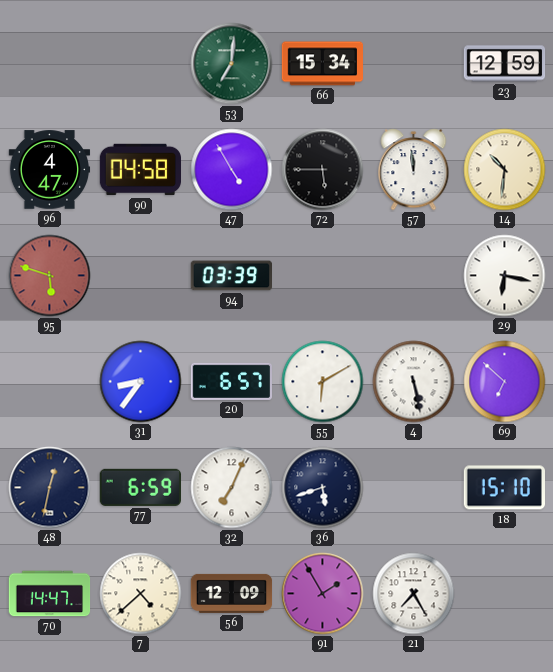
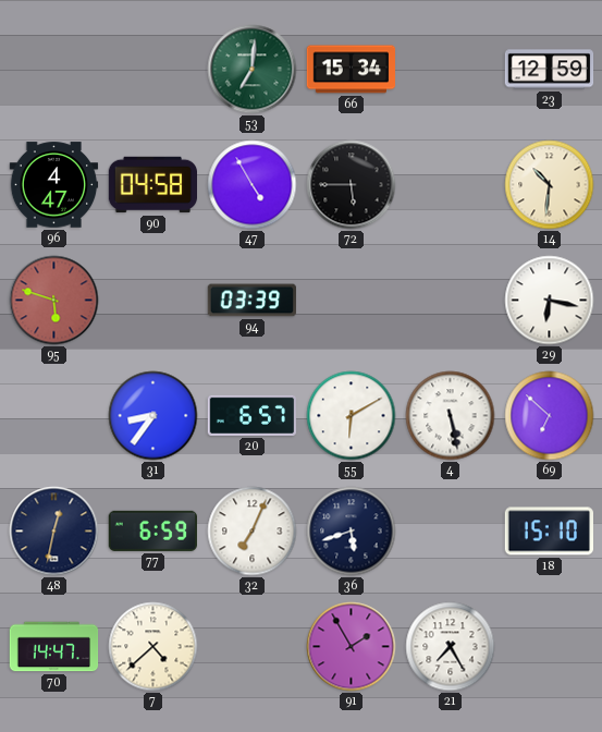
57: 11:59 -> none (414, 170)
56: 12:09 -> none (232, 593)
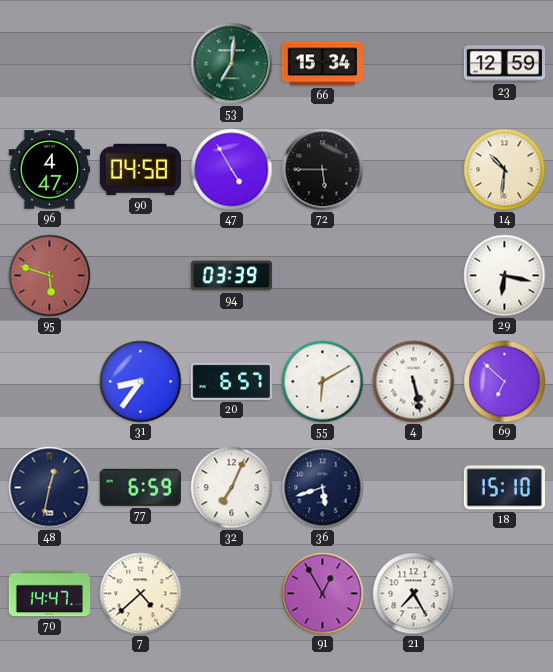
91: 1:55 -> 12:55 (323, 594)
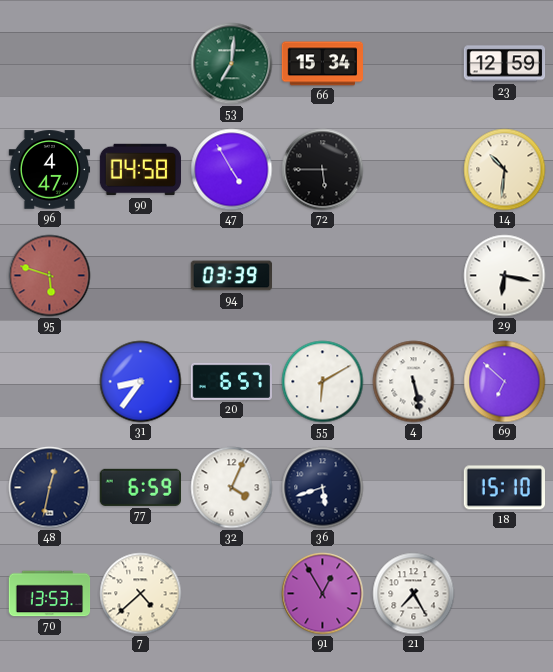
32: 7:04 -> 4:04 (232, 488)
70: 14:47 -> 13:53 (50, 594)
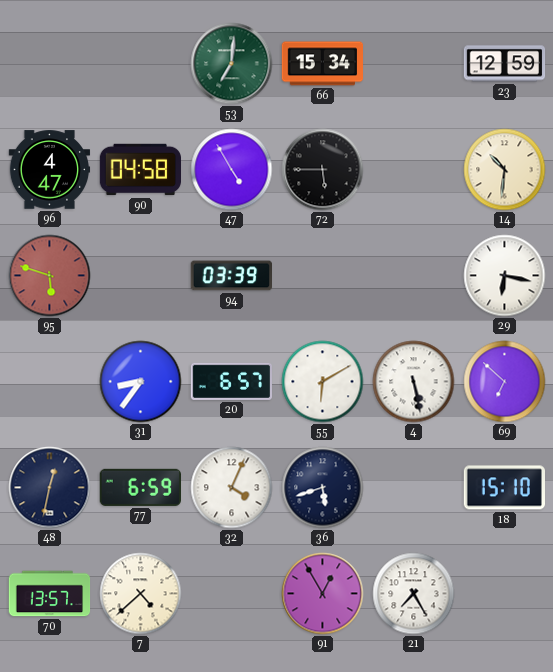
70: 13:53 -> 13:57 (50, 594)
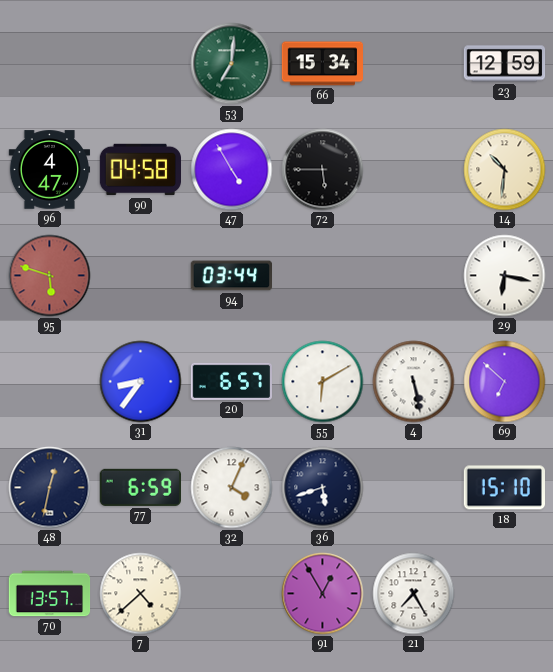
94: 03:39 -> 03:44 (231, 276)
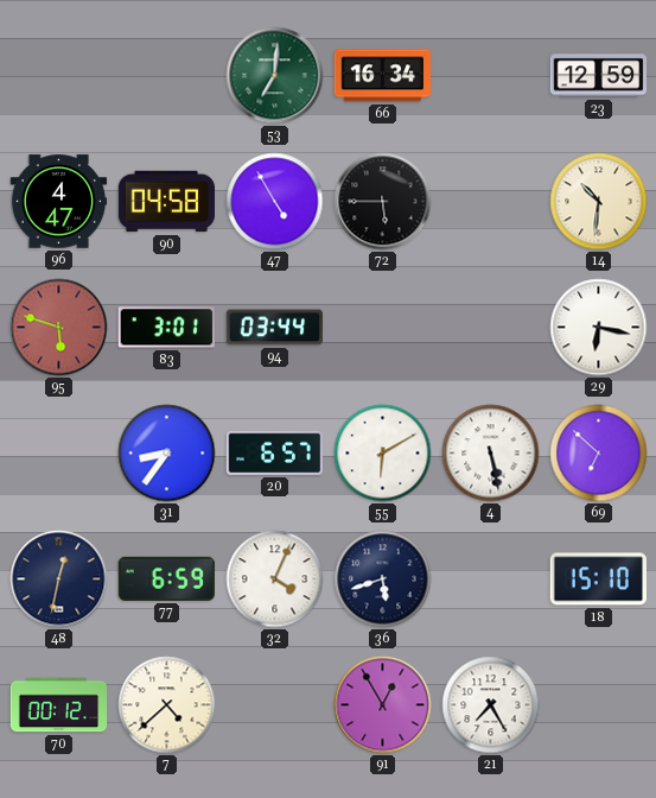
66: 15:34 -> 16:34 (383, 76)
83: none -> 3:01 (166, 328)
70: 13:57 -> 00:12 (59, 705)
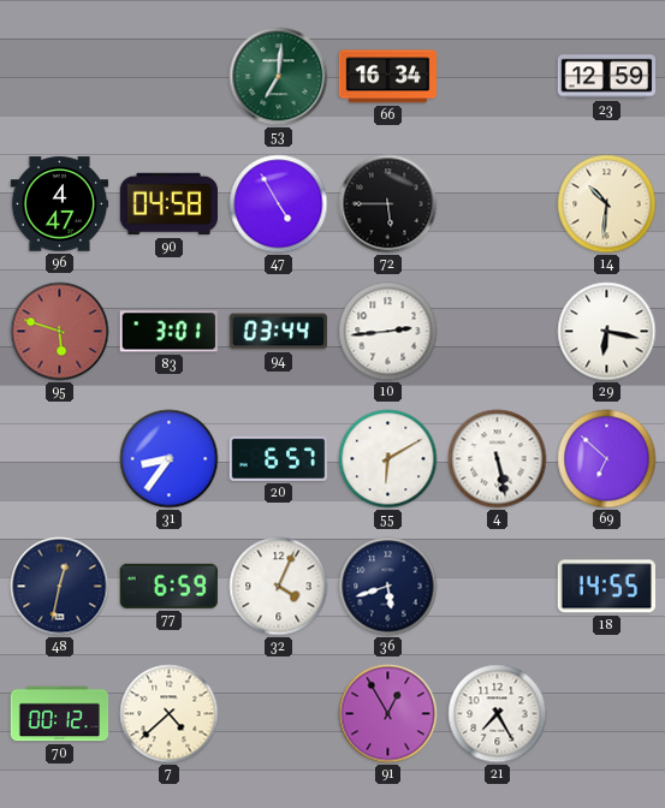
10: none -> 2:44 (388, 332)
18: 15:10 -> 14:55 (606, 587)
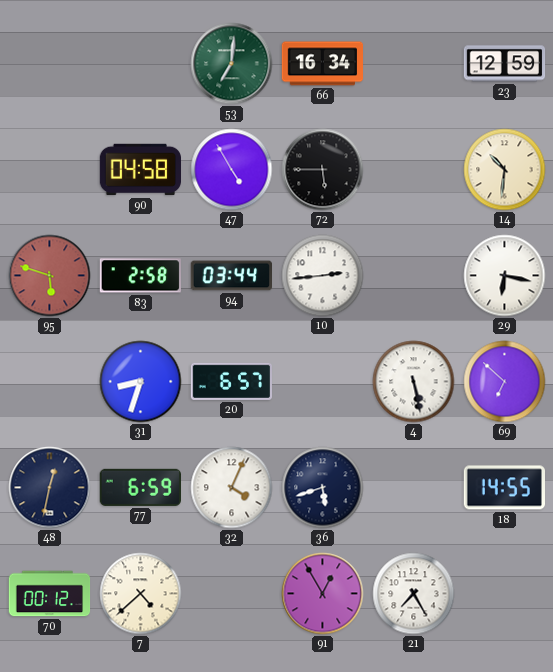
96: 4:47 -> none (60, 204)
83: 3:01 -> 2:58 (140, 276)
31: 8:36 -> 8:33 (141, 382)
55: 6:10 -> none (388, 459)
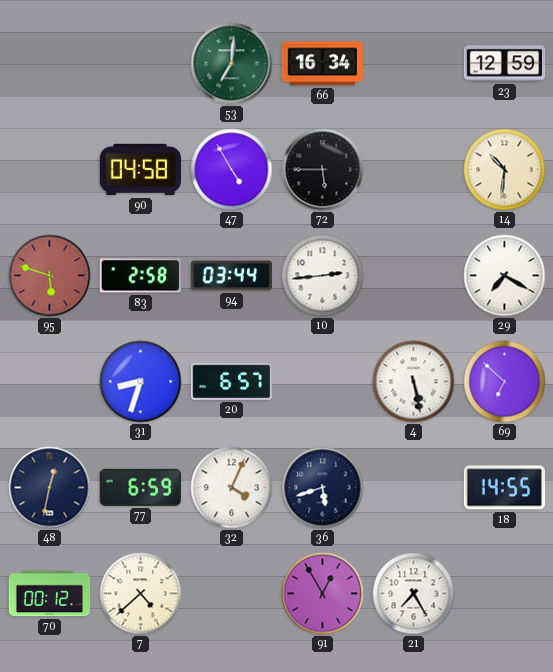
29: 6:17 -> 7:20 (505, 276)
